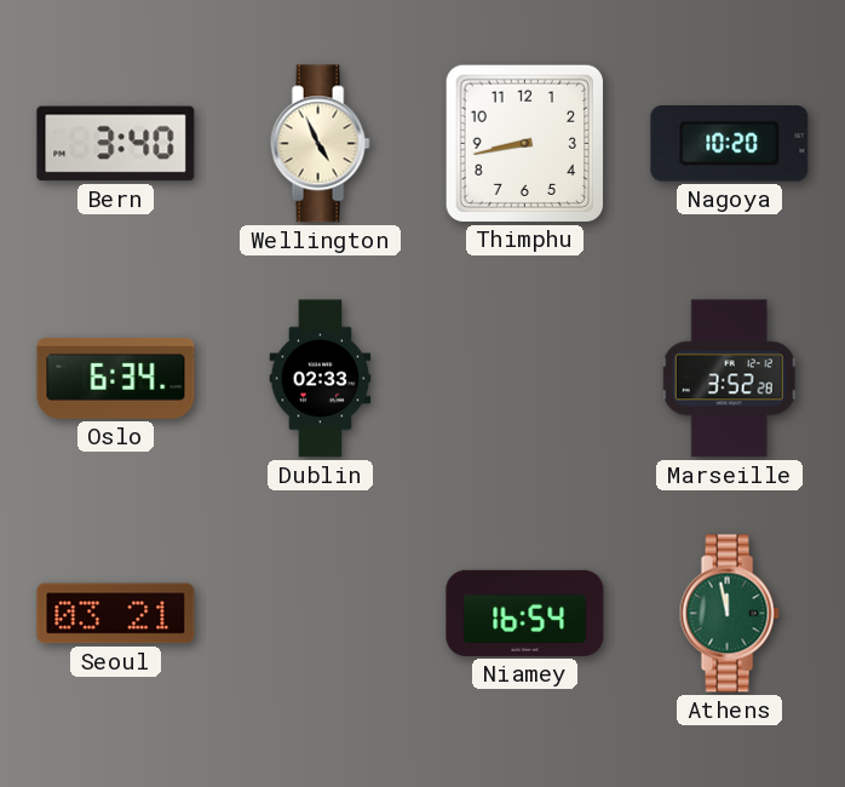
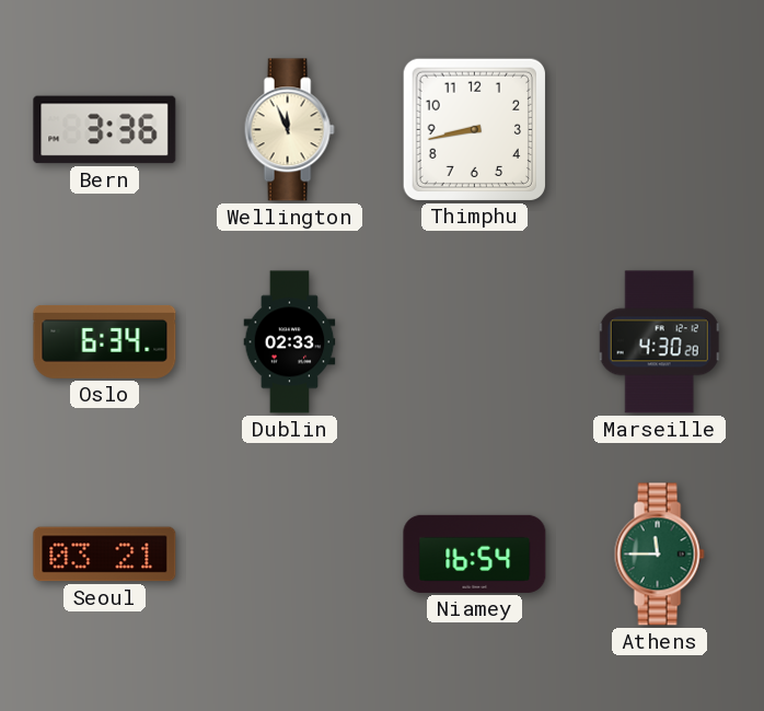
Bern: 3:40 -> 3:36 (105, 130)
Wellington: 4:56 -> 11:56 (289, 130)
Nagoya: 10:20 -> none (730, 144)
Marseille: 3:52 -> 4:30 (660, 342)
Athens: 11:58 -> 11:45 (659, 555)
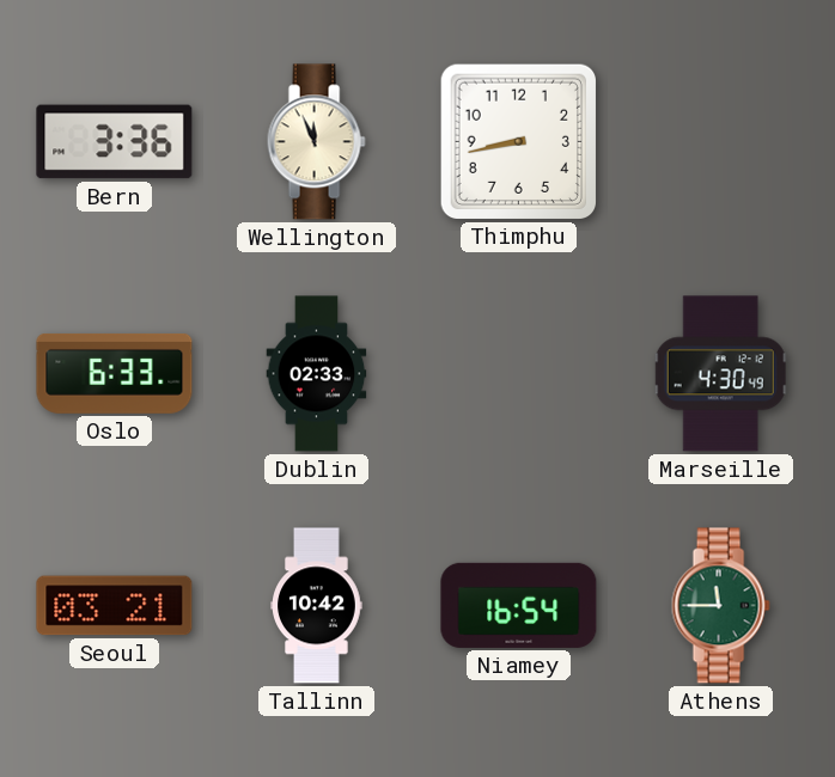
Oslo: 6:34 -> 6:33 (115, 373)
Marseille: 4:30:28 -> 4:30:49 (721, 374)
Tallinn: none -> 10:42 (317, 606)
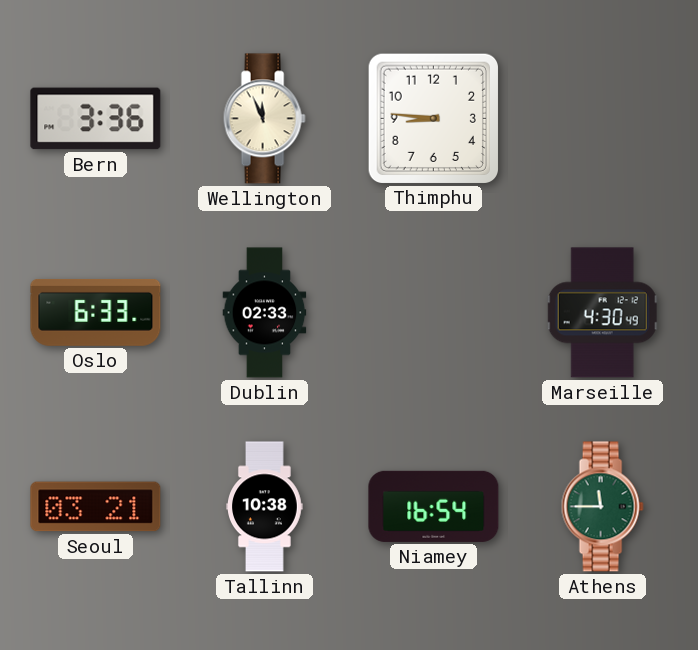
Thimphu: 8:43 -> 8:46 (433, 118)
Tallinn: 10:42 -> 10:38 (265, 507)
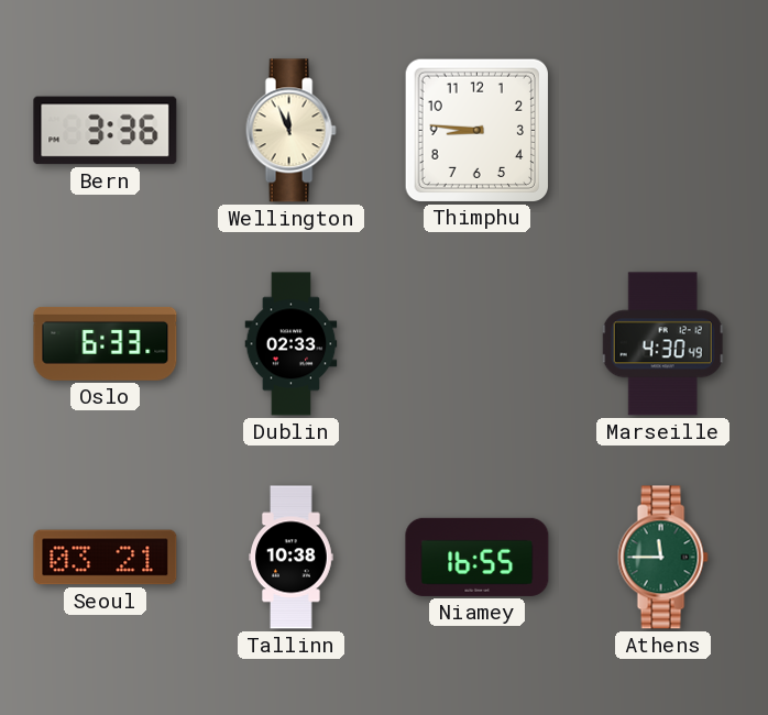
Niamey: 16:54 -> 16:55 (478, 557)
